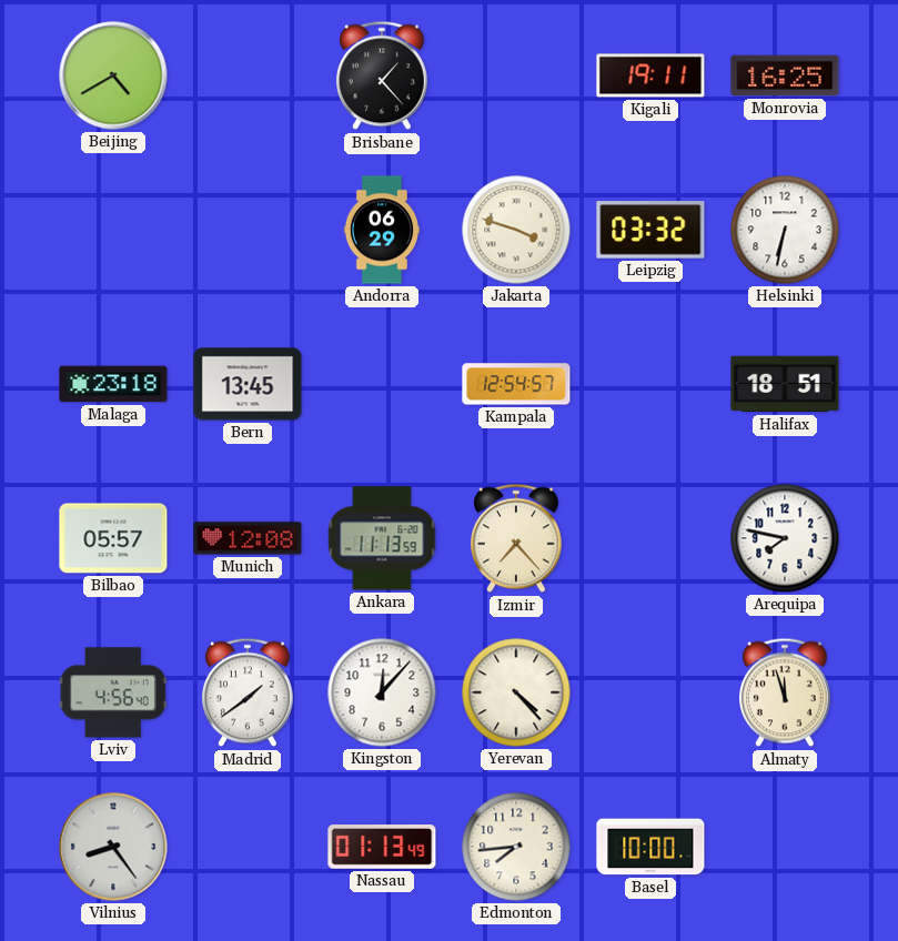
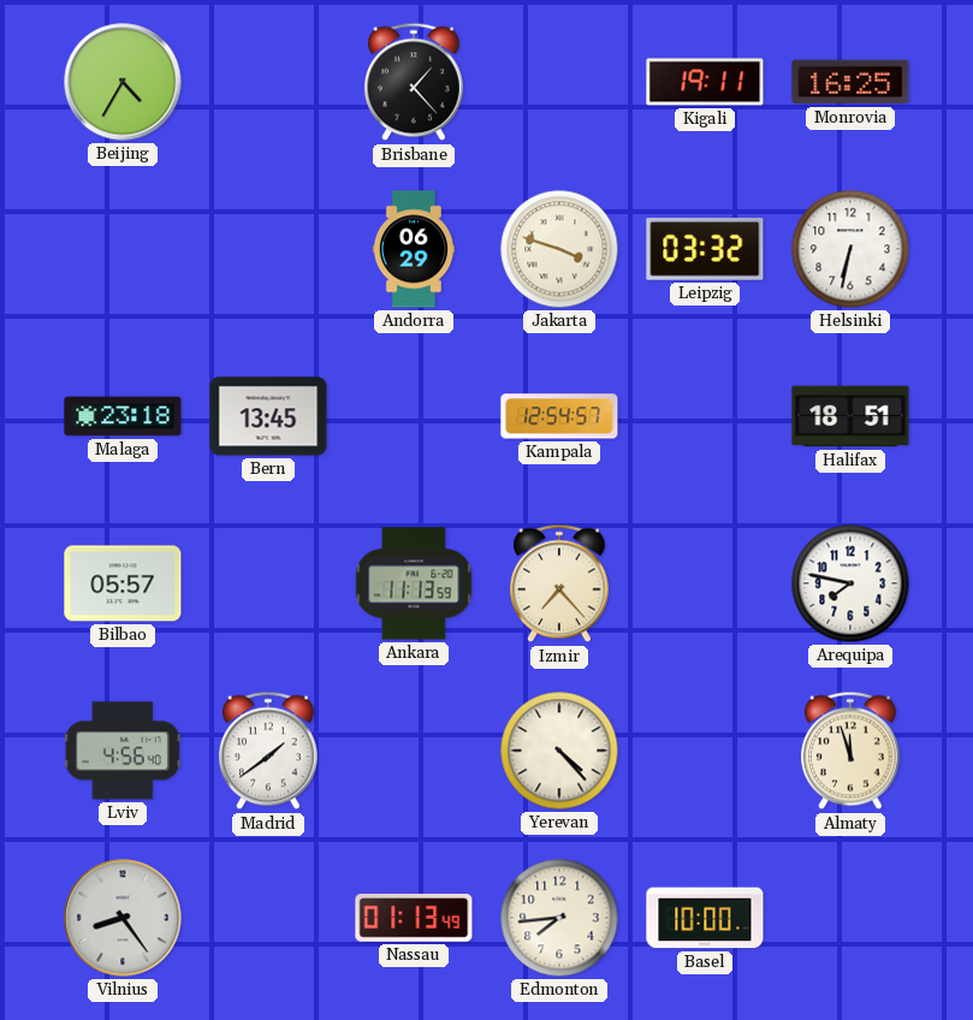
Beijing: 4:40 -> 4:35 (123, 82)
Munich: 12:08 -> none (248, 538)
Kingston: 12:07 -> none (382, 692)
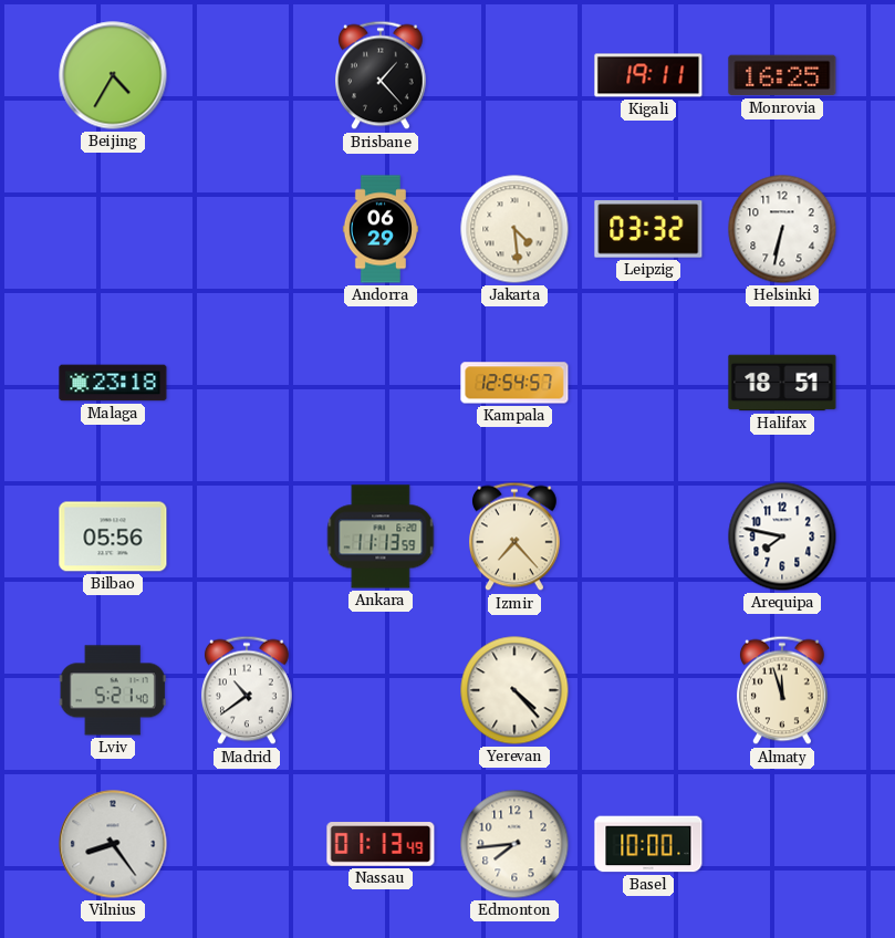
Jakarta: 3:48 -> 4:29 (514, 229)
Bern: 13:45 -> none (268, 416)
Bilbao: 05:57 -> 05:56 (113, 536)
Lviv: 4:56 -> 5:21 (113, 690)
Madrid: 1:39 -> 10:39 (248, 690)
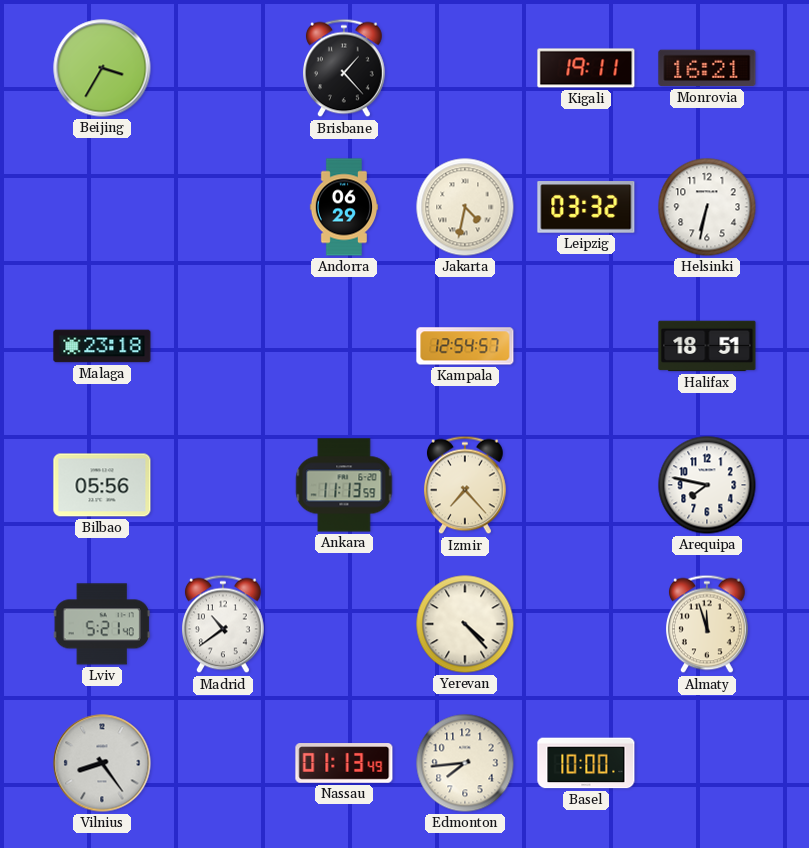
Beijing: 4:35 -> 3:35 (102, 68)
Monrovia: 16:25 -> 16:21 (707, 68)
Jakarta: 4:29 -> 4:32 (465, 207)
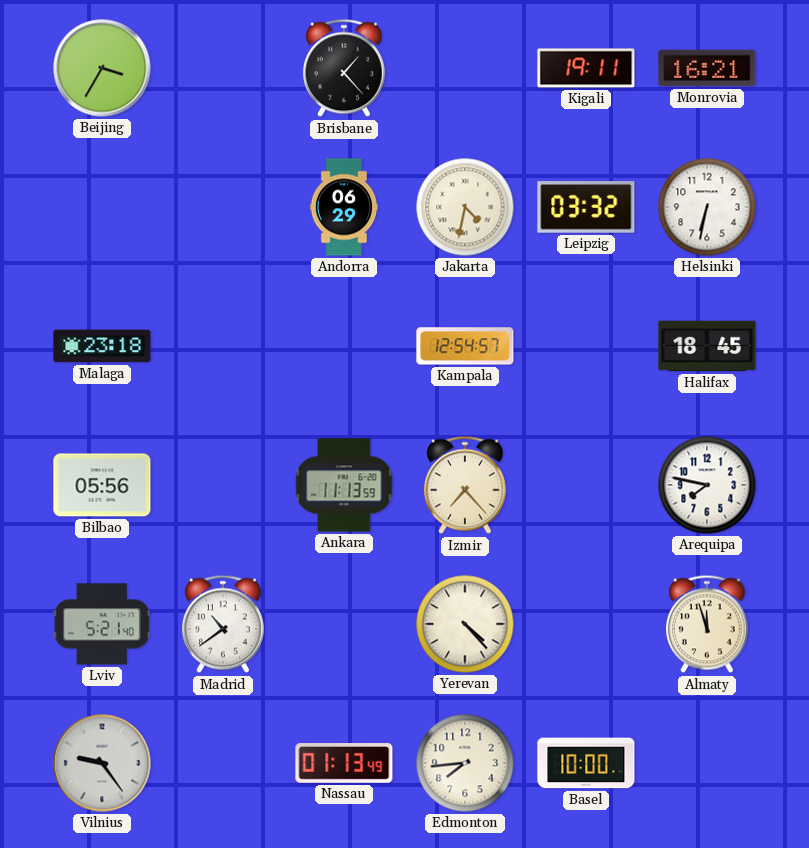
Halifax: 18:51 -> 18:45 (707, 346)
Vilnius: 8:24 -> 9:24 (102, 763)
